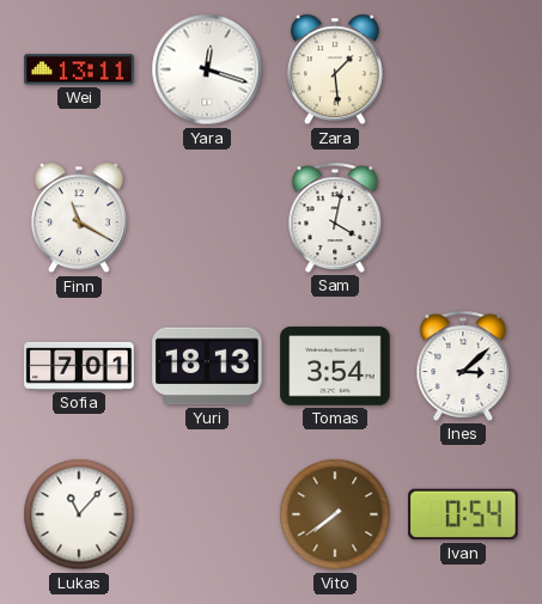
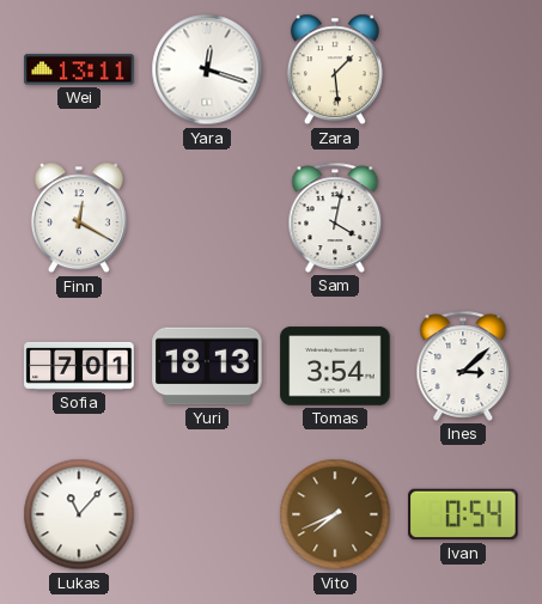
Finn: 11:20 -> 12:20 (79, 218)
Vito: 7:39 -> 7:41 (335, 514)
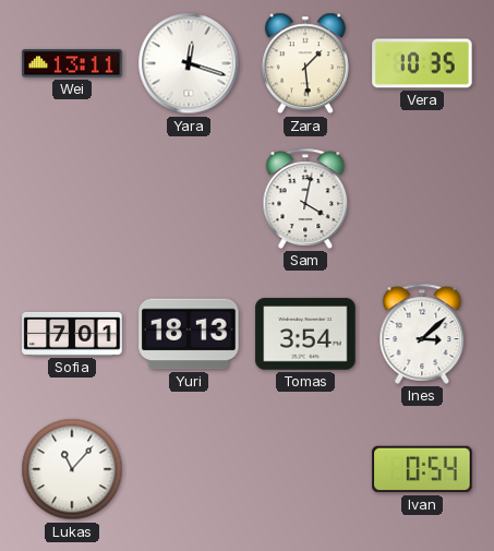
Vera: none -> 10:35 (422, 63)
Finn: 12:20 -> none (79, 218)
Vito: 7:41 -> none (335, 514)
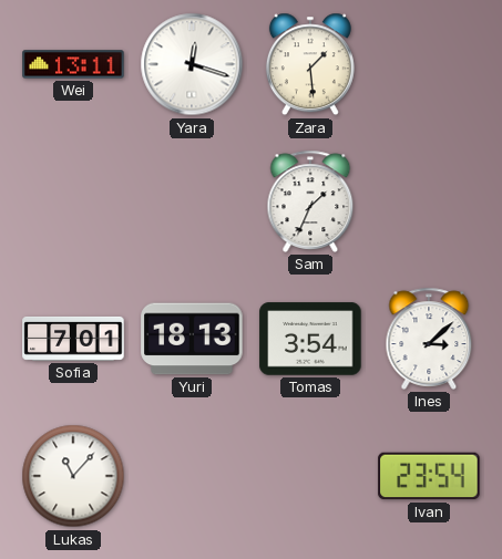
Vera: 10:35 -> none (422, 63)
Sam: 4:02 -> 1:34 (310, 201)
Ivan: 0:54 -> 23:54 (429, 476)
